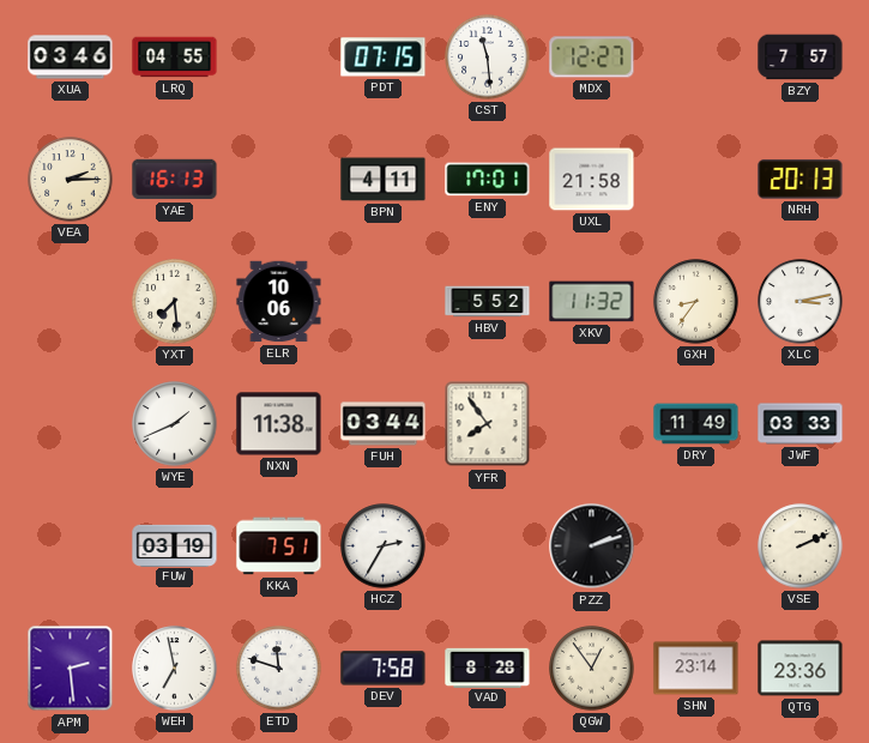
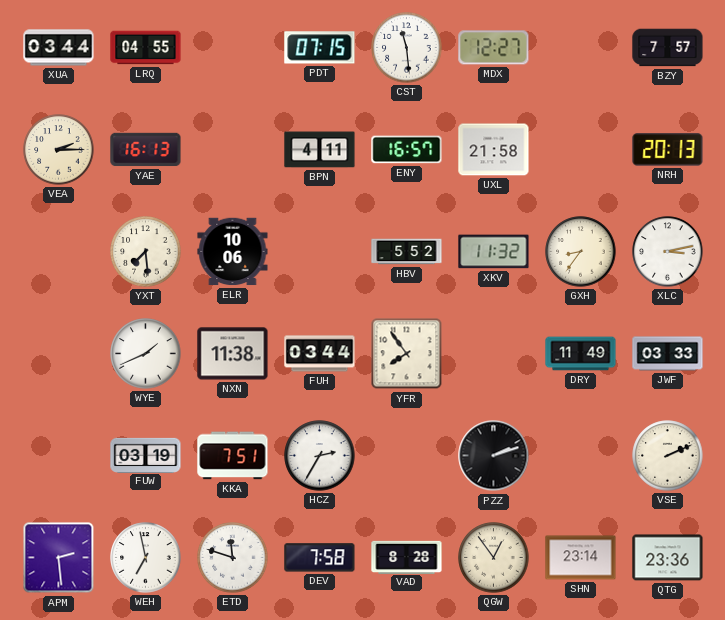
XUA: 03:46 -> 03:44 (59, 48)
ENY: 17:01 -> 16:57 (407, 150)
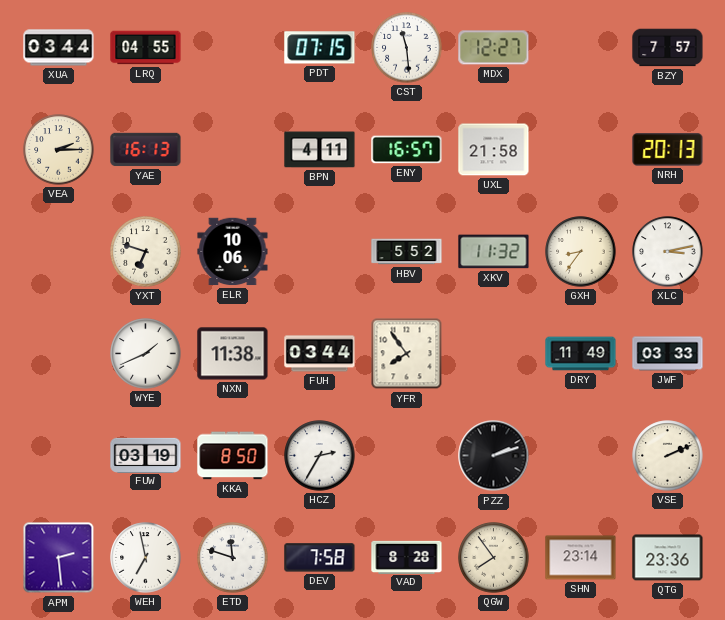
YXT: 7:29 -> 6:48 (146, 252)
KKA: 7:51 -> 8:50 (233, 456)
QGW: 12:54 -> 7:54 (494, 558)
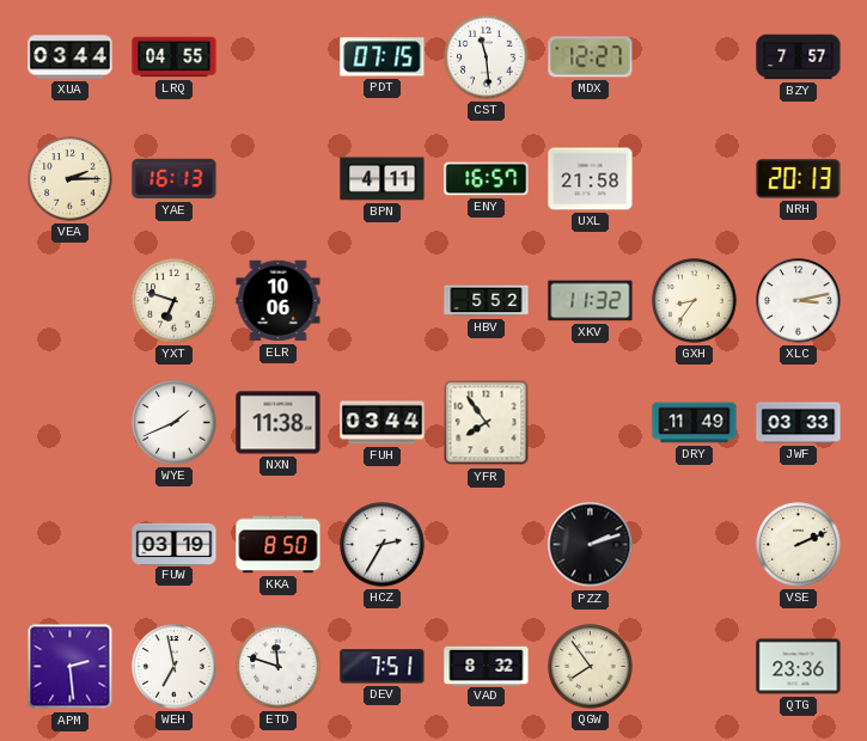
DEV: 7:58 -> 7:51 (383, 667)
VAD: 8:28 -> 8:32 (487, 666)
SHN: 23:14 -> none (581, 558)
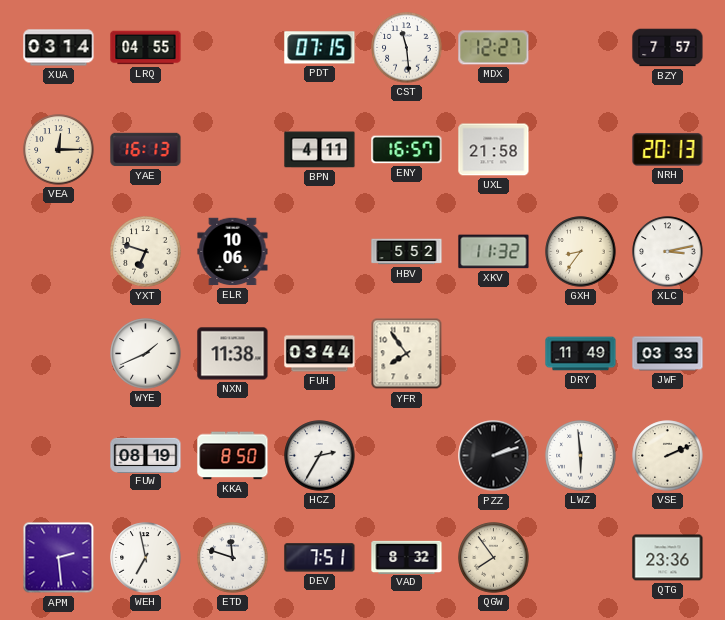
XUA: 03:44 -> 03:14 (59, 48)
VEA: 2:15 -> 12:15 (59, 150)
FUW: 03:19 -> 08:19 (146, 455)
LWZ: none -> 5:59 (581, 456)
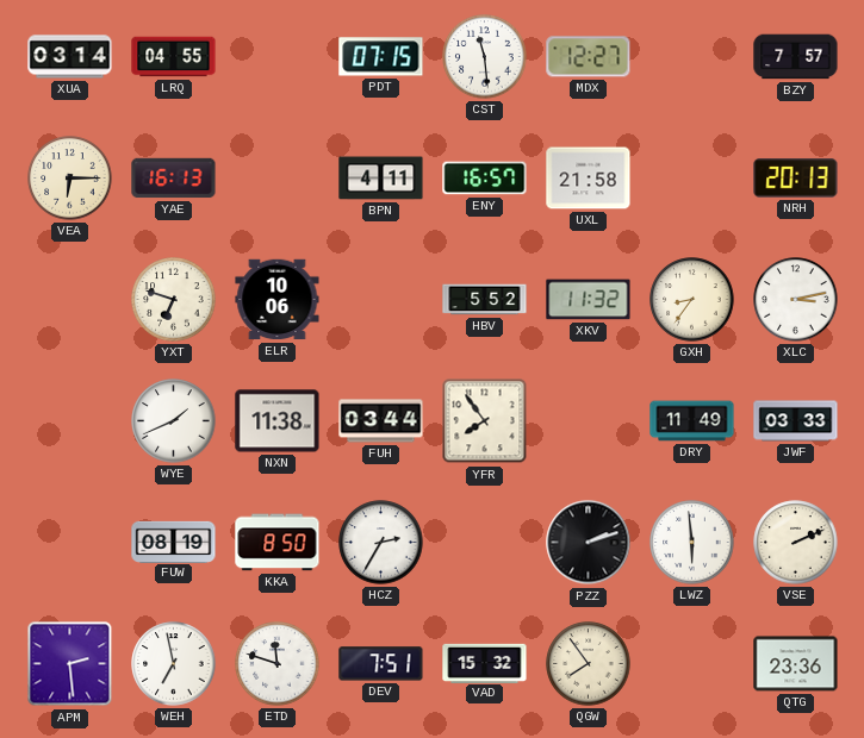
VEA: 12:15 -> 6:15 (70, 179)
VAD: 8:32 -> 15:32 (485, 663)
